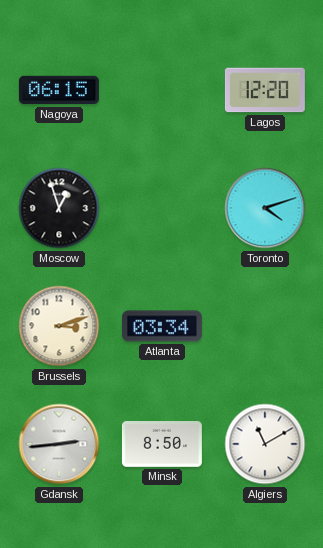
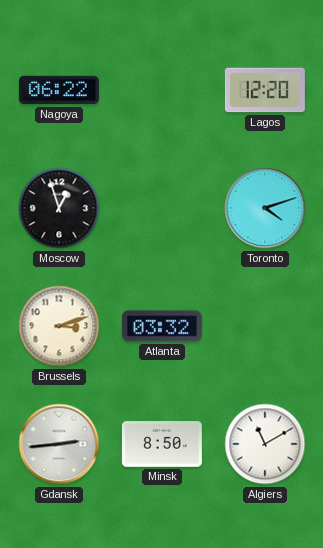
Nagoya: 06:15 -> 06:22 (59, 90)
Atlanta: 03:34 -> 03:32 (162, 326)
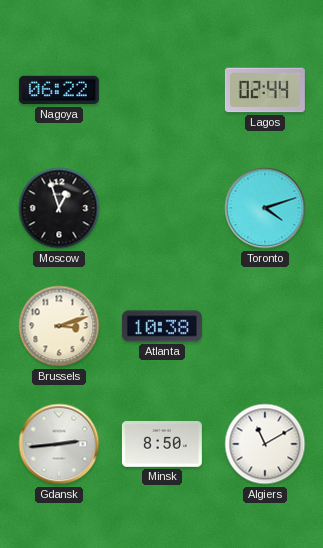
Lagos: 12:20 -> 02:44 (265, 90)
Atlanta: 03:32 -> 10:38 (162, 326)
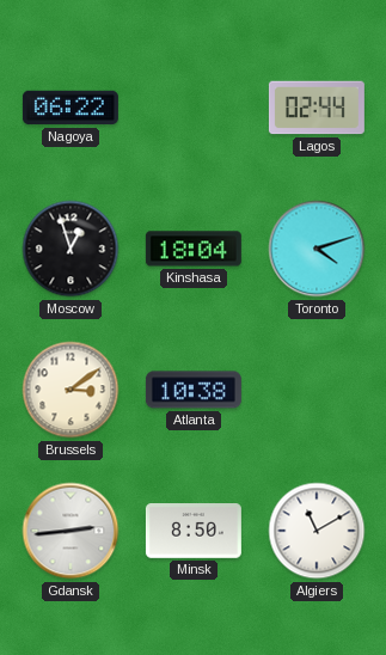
Kinshasa: none -> 18:04 (194, 249)
Brussels: 3:12 -> 3:09 (71, 390)
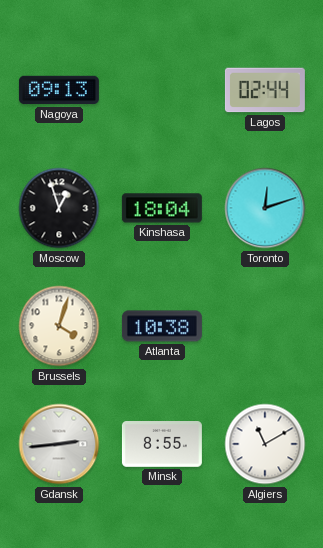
Nagoya: 06:22 -> 09:13 (59, 90)
Toronto: 4:12 -> 12:12 (265, 208)
Brussels: 3:09 -> 4:03 (59, 326)
Minsk: 8:50 -> 8:55 (162, 445)
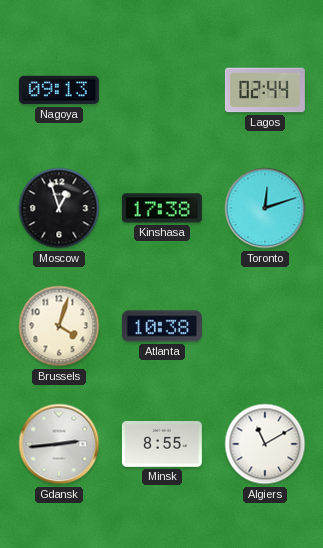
Kinshasa: 18:04 -> 17:38 (162, 208)
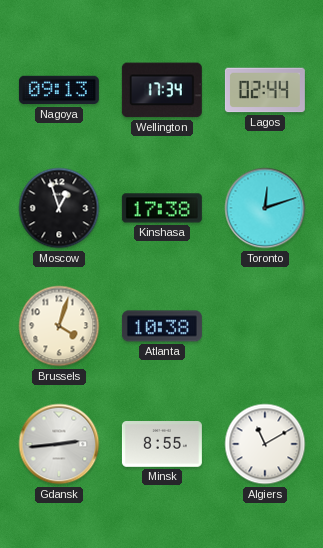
Wellington: none -> 17:34 (162, 90)
